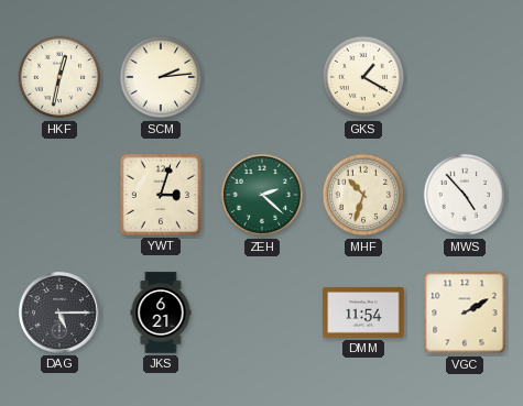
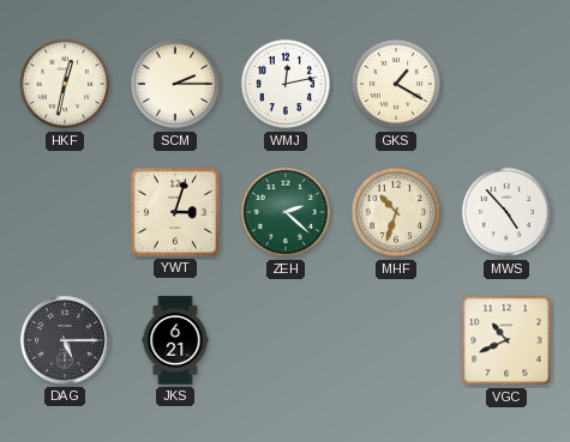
SCM: 2:14 -> 2:15 (175, 84)
WMJ: none -> 12:13 (286, 84)
DMM: 11:54 -> none (363, 312)
VGC: 2:10 -> 10:41 (506, 340)
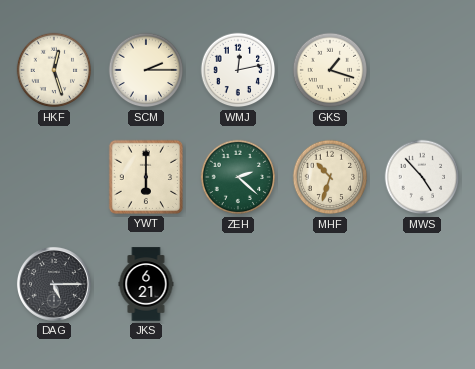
HKF: 12:32 -> 12:27 (54, 70)
GKS: 1:20 -> 1:18 (330, 70)
YWT: 3:03 -> 6:00 (146, 177)
VGC: 10:41 -> none (506, 340)
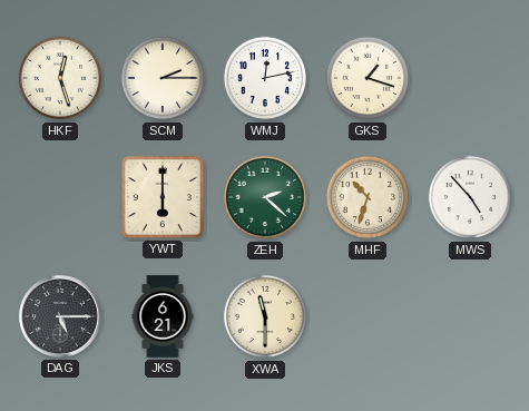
XWA: none -> 11:30 (265, 316)
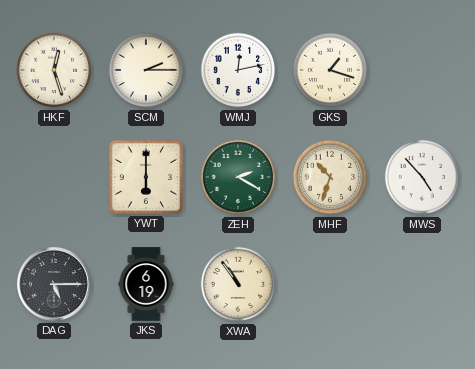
ZEH: 2:22 -> 2:20 (238, 177)
JKS: 6:21 -> 6:19 (146, 284)
XWA: 11:30 -> 10:54 (238, 284)
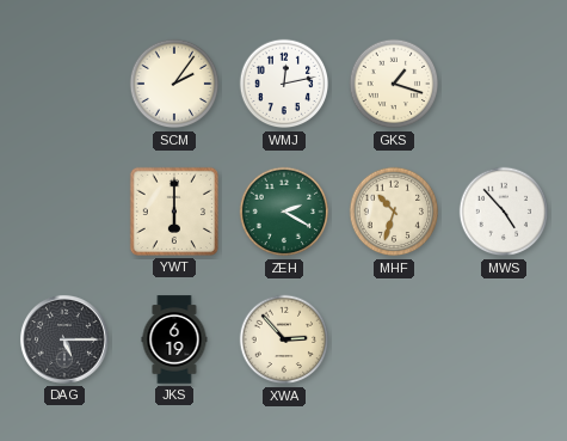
HKF: 12:27 -> none (54, 70)
SCM: 2:15 -> 2:06 (174, 84)
XWA: 10:54 -> 2:53 (284, 339)
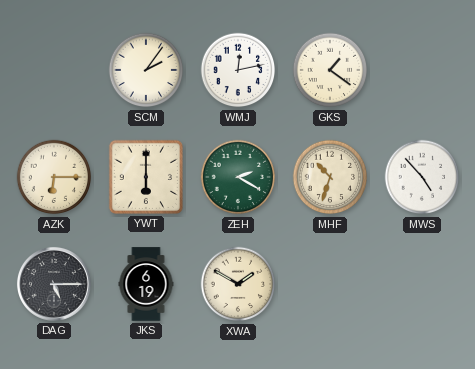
GKS: 1:18 -> 1:21 (330, 70)
AZK: none -> 6:15 (54, 177)
XWA: 2:53 -> 1:50 (238, 284)
